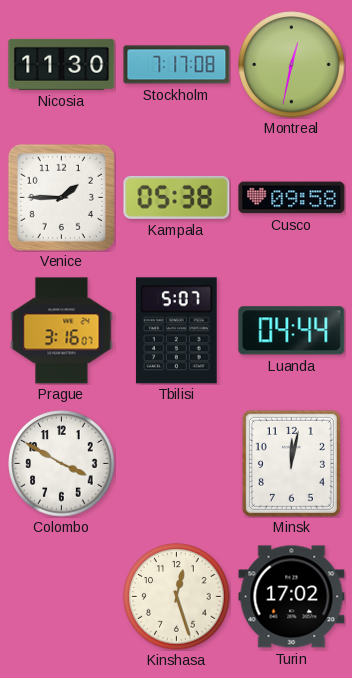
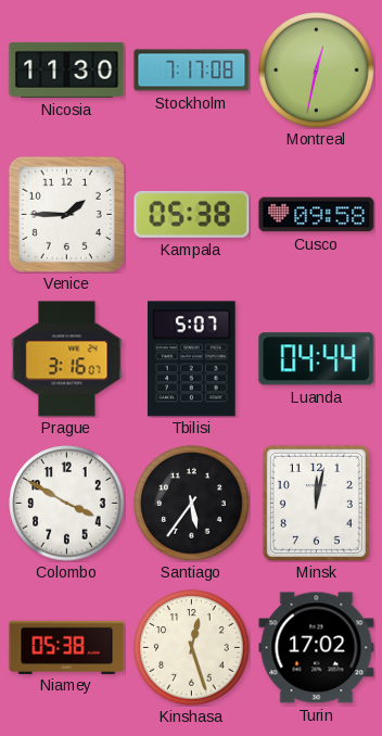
Santiago: none -> 5:36 (192, 504)
Niamey: none -> 05:38 (67, 647)
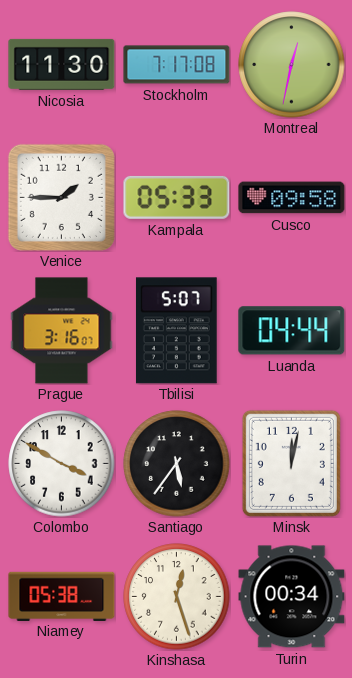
Kampala: 05:38 -> 05:33 (177, 197)
Turin: 17:02 -> 00:34 (292, 597)
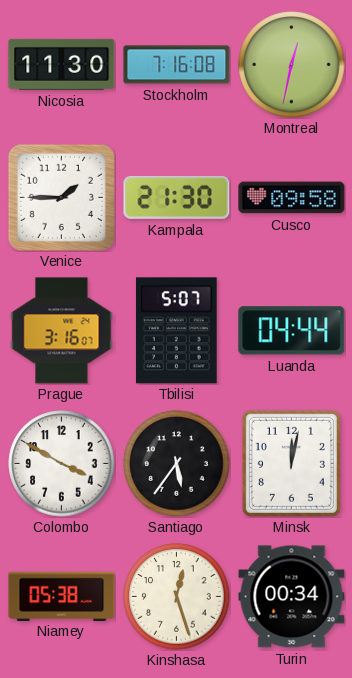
Stockholm: 7:17 -> 7:16 (177, 65)
Kampala: 05:33 -> 21:30 (177, 197)
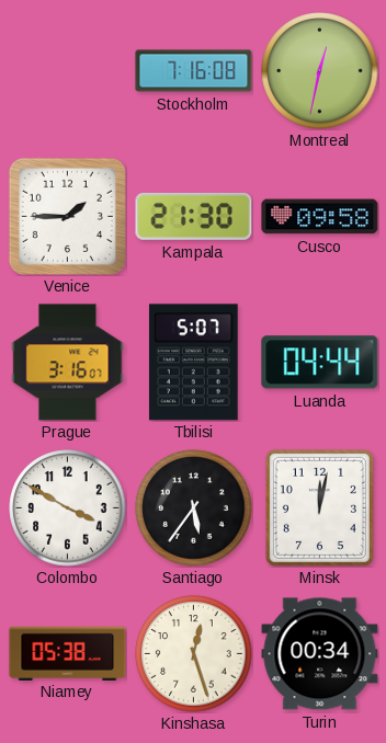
Nicosia: 11:30 -> none (62, 64)
